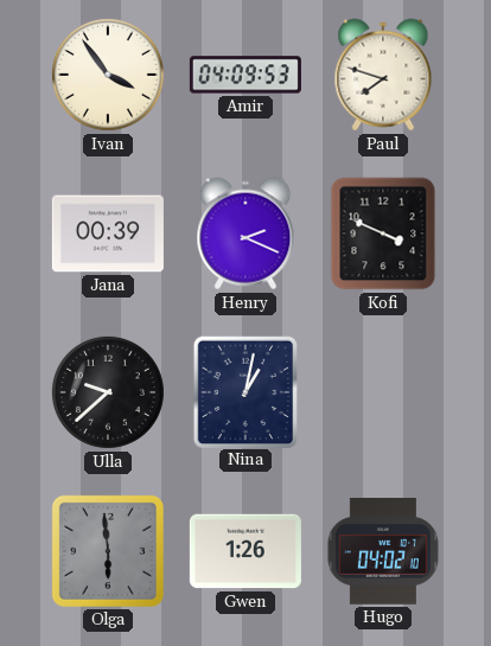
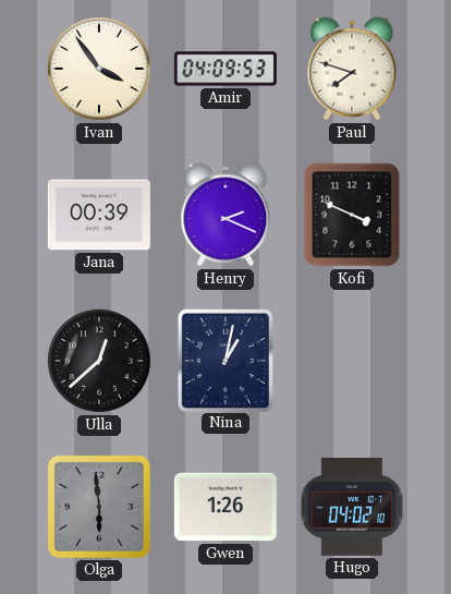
Ulla: 9:38 -> 12:38 (99, 361)
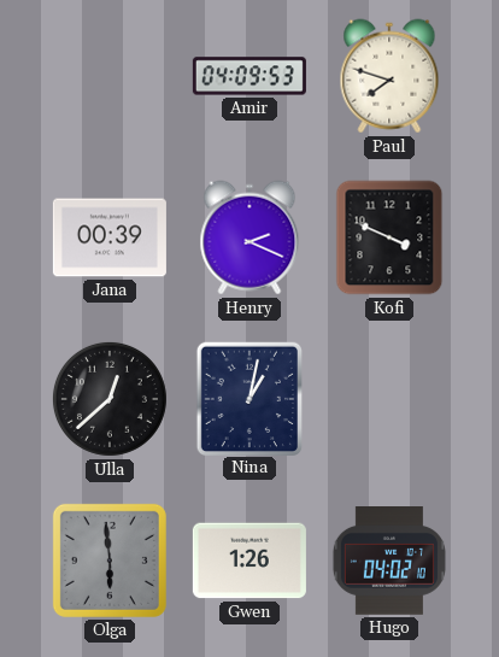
Ivan: 3:54 -> none (99, 69)
